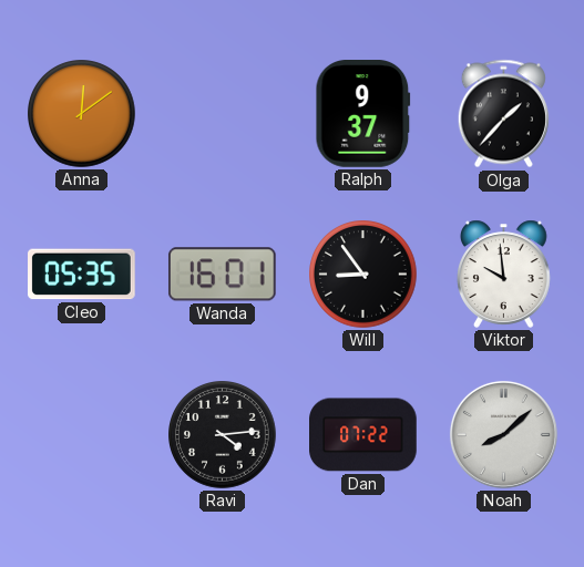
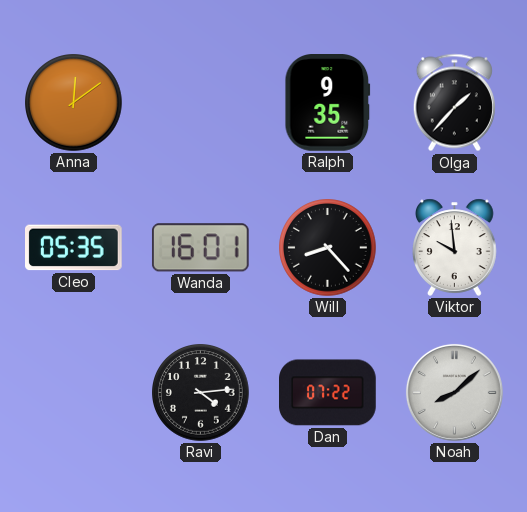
Ralph: 9:37 -> 9:35 (328, 103)
Will: 8:54 -> 8:23 (328, 248)
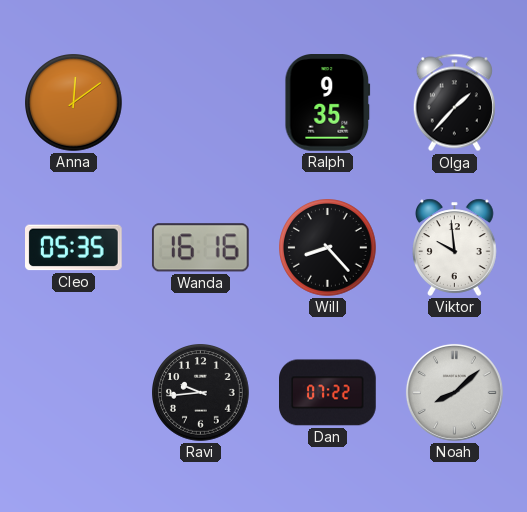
Wanda: 16:01 -> 16:16 (200, 248)
Ravi: 4:14 -> 9:44 (201, 393)
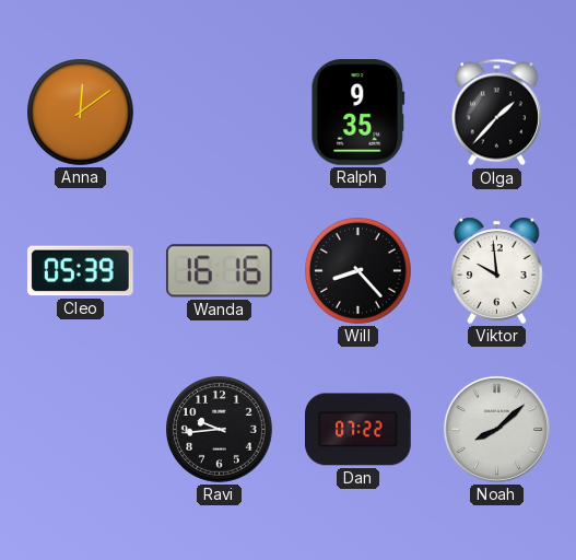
Cleo: 05:35 -> 05:39 (81, 271)
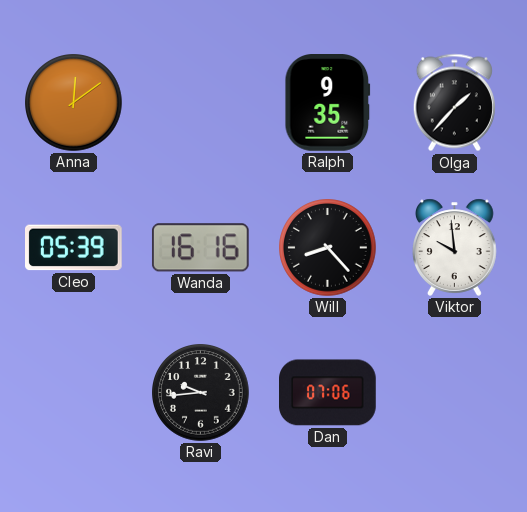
Dan: 07:22 -> 07:06 (328, 393)
Noah: 8:08 -> none (496, 429)
